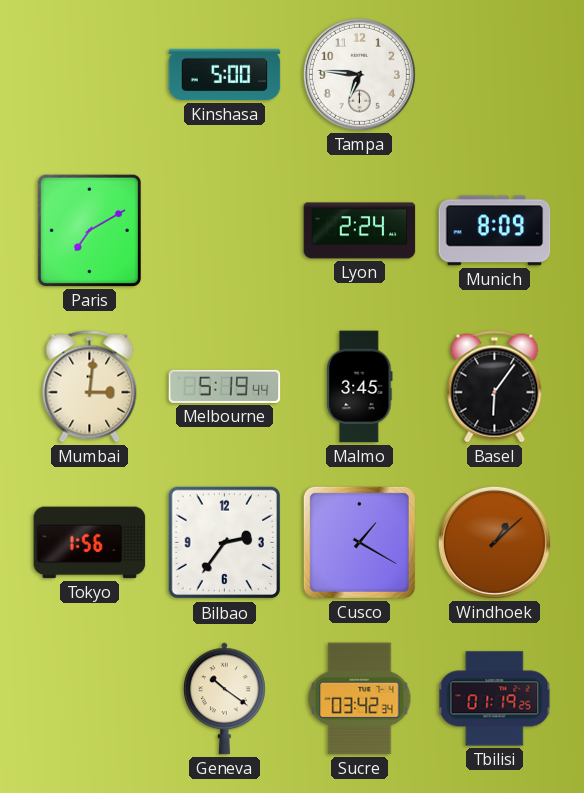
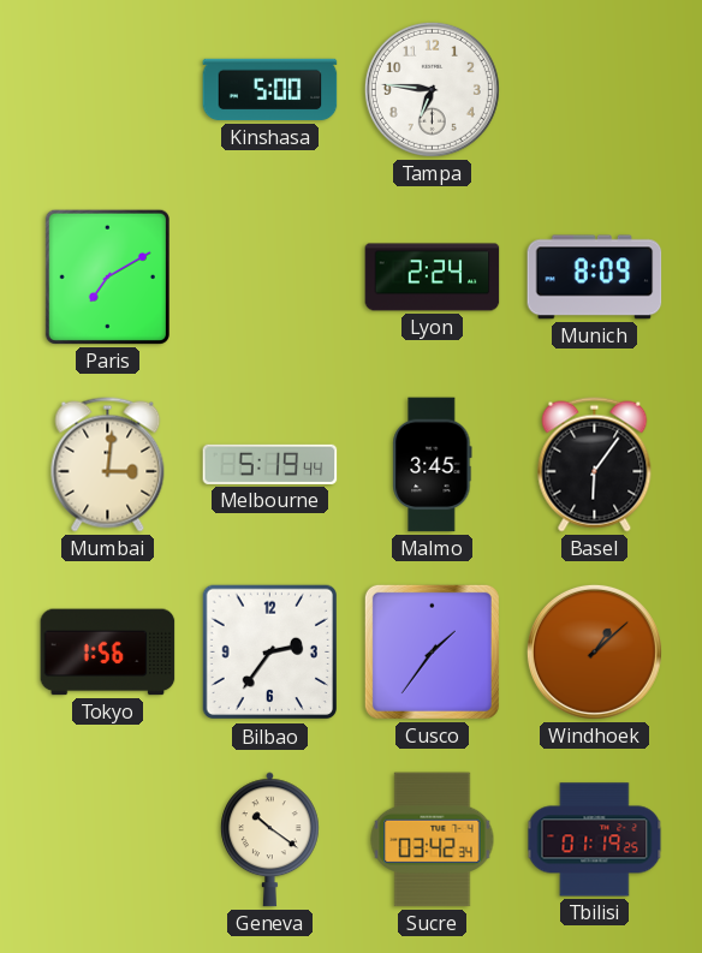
Cusco: 1:20 -> 1:36 (432, 651)
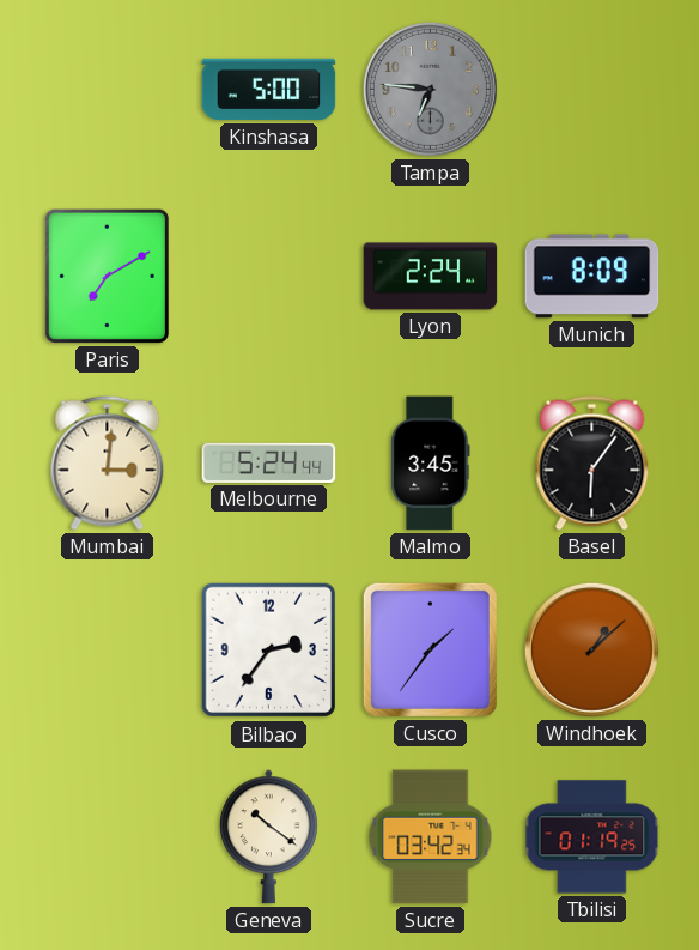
Tampa dial: white -> grey (430, 89)
Melbourne: 5:19 -> 5:24 (269, 462)
Tokyo: 1:56 -> none (108, 653)
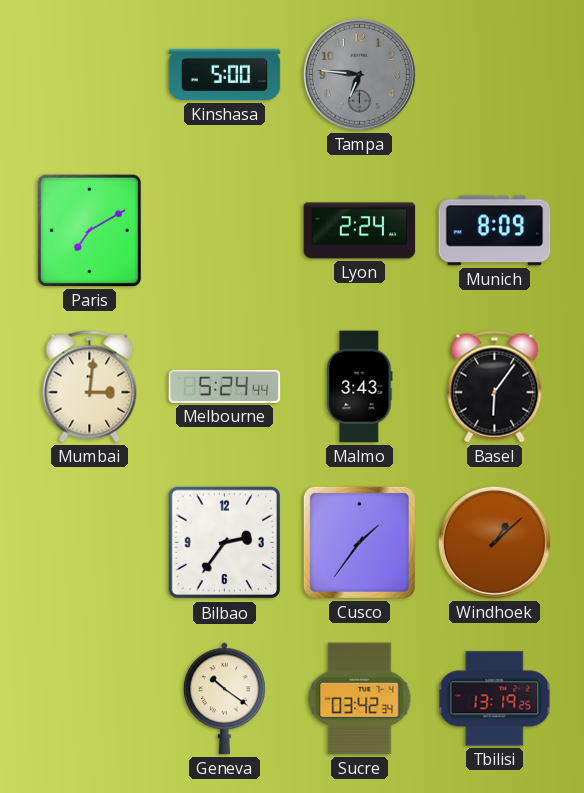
Malmo: 3:45 -> 3:43 (360, 387)
Tbilisi: 01:19 -> 13:19 (495, 699)
